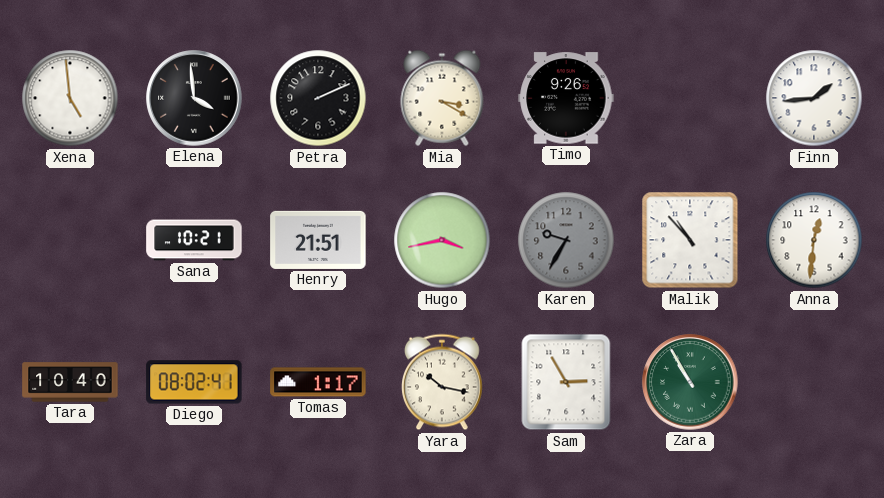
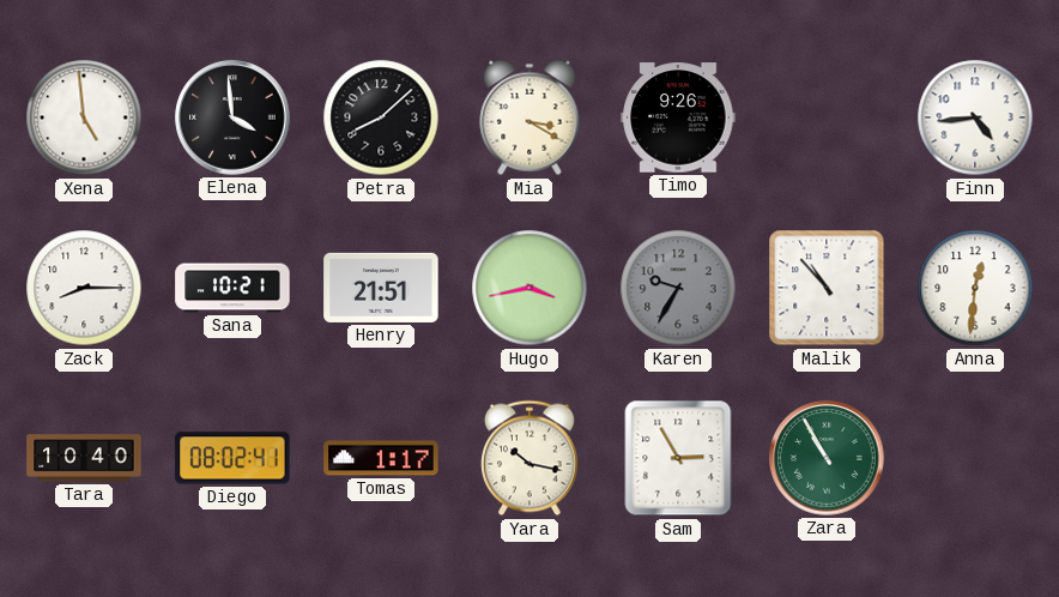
Petra: 2:11 -> 8:08 (381, 117)
Finn: 1:44 -> 4:44 (975, 117)
Zack: none -> 8:15 (84, 288)
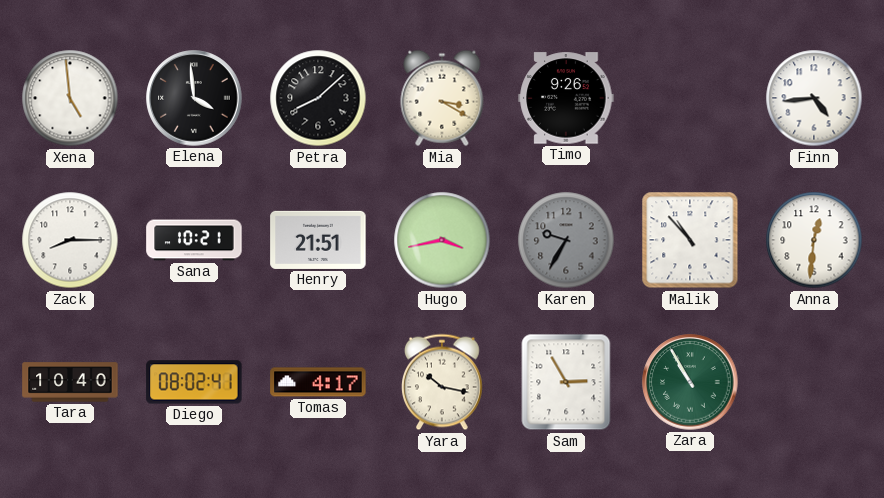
Tomas: 1:17 -> 4:17 (318, 382)
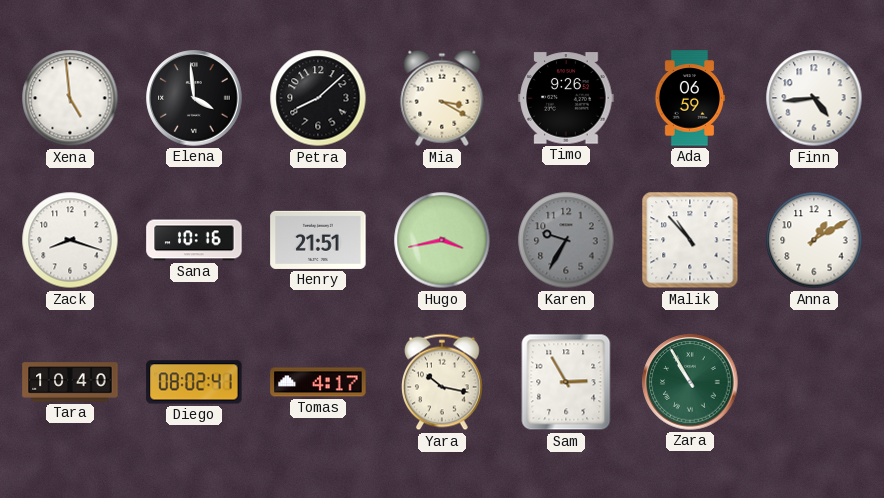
Ada: none -> 06:59 (689, 98)
Zack: 8:15 -> 8:18 (70, 240)
Sana: 10:21 -> 10:16 (194, 240)
Anna: 12:31 -> 1:10 (814, 240)
